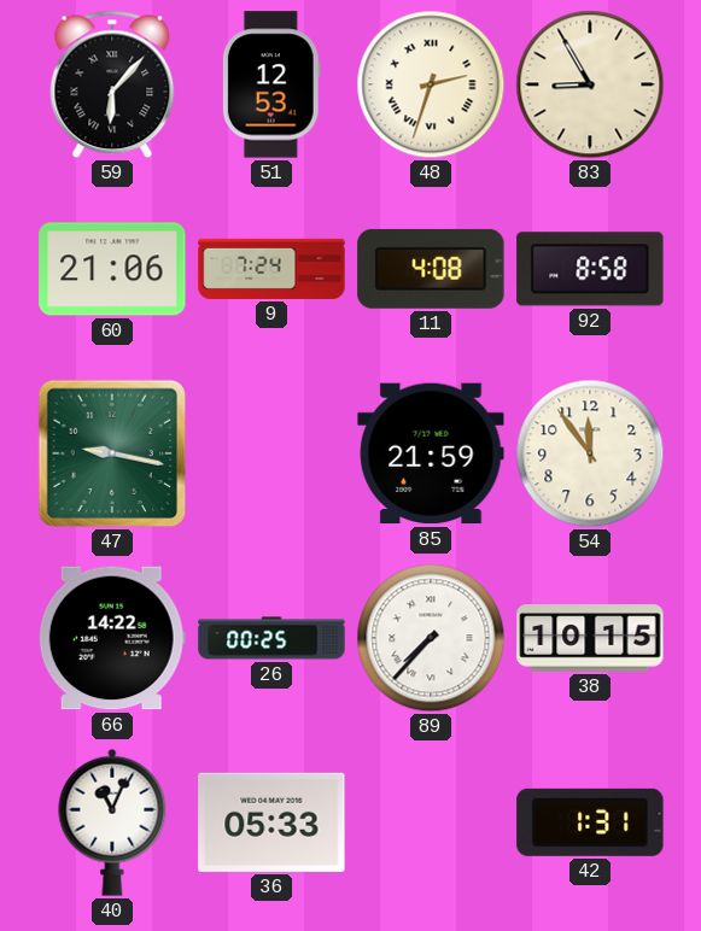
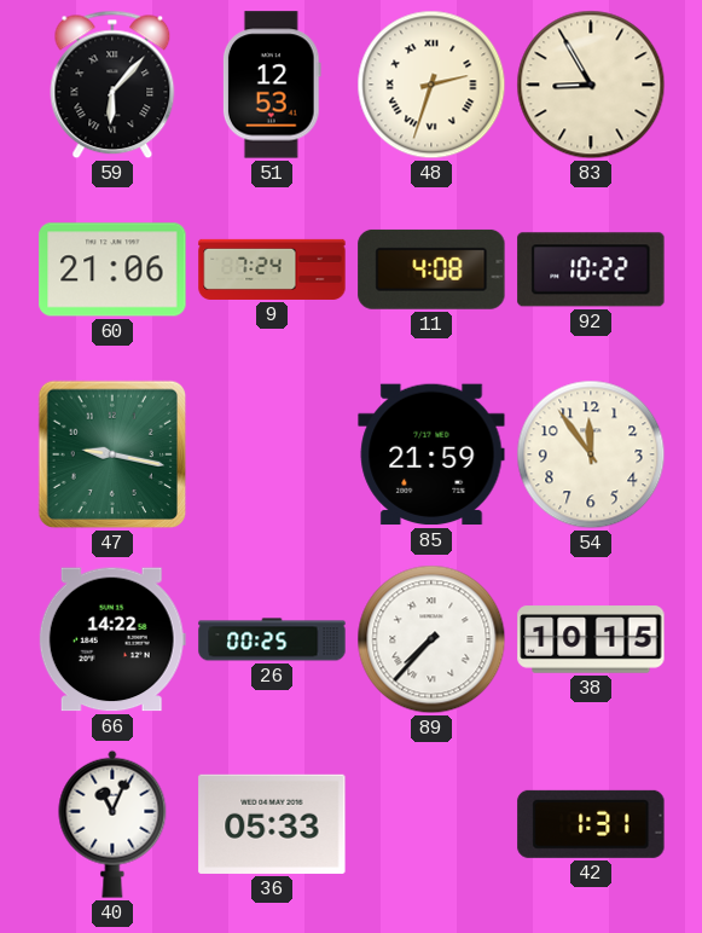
92: 8:58 -> 10:22 (591, 270)
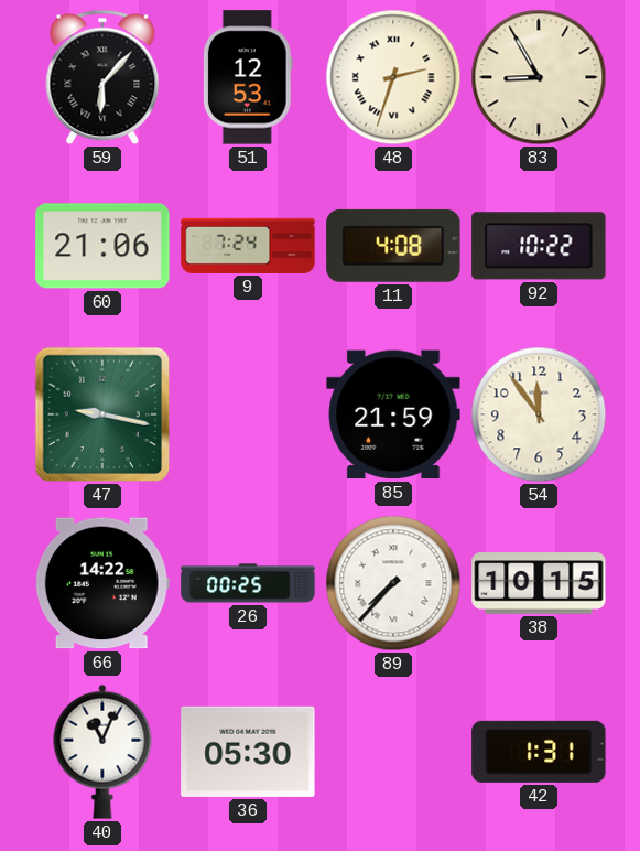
36: 05:33 -> 05:30 (248, 752)
